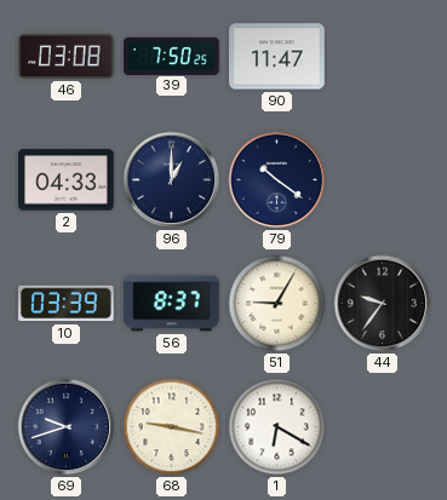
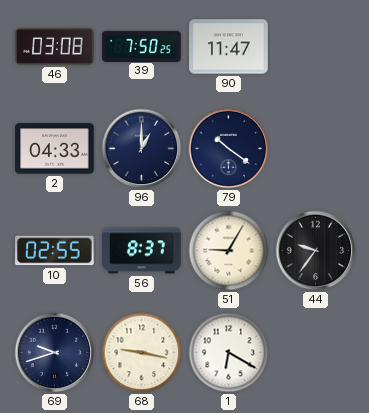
10: 03:39 -> 02:55 (55, 251)
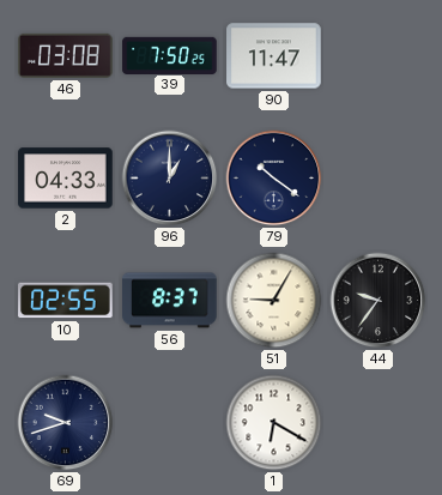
68: 9:17 -> none (142, 353)
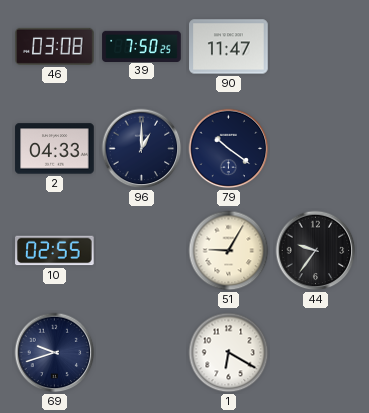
56: 8:37 -> none (170, 301)
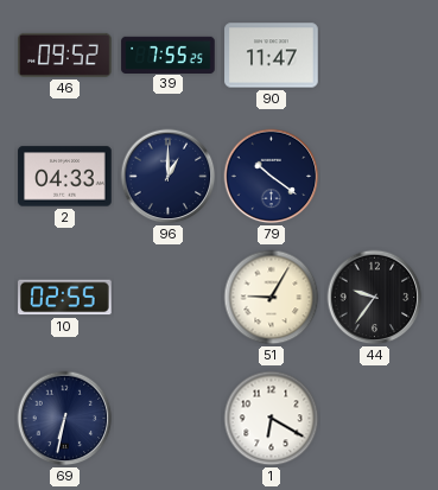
46: 03:08 -> 09:52 (65, 55)
39: 7:50 -> 7:55 (169, 55)
69: 9:42 -> 6:32 (65, 419)
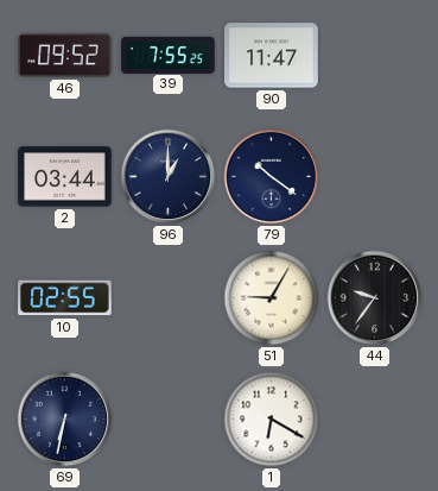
2: 04:33 -> 03:44 (65, 177)
